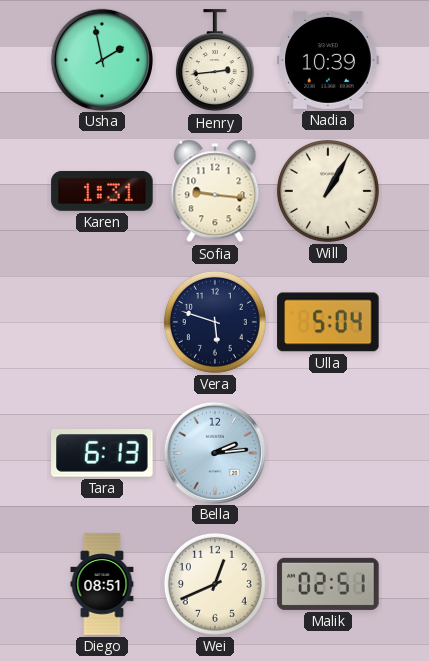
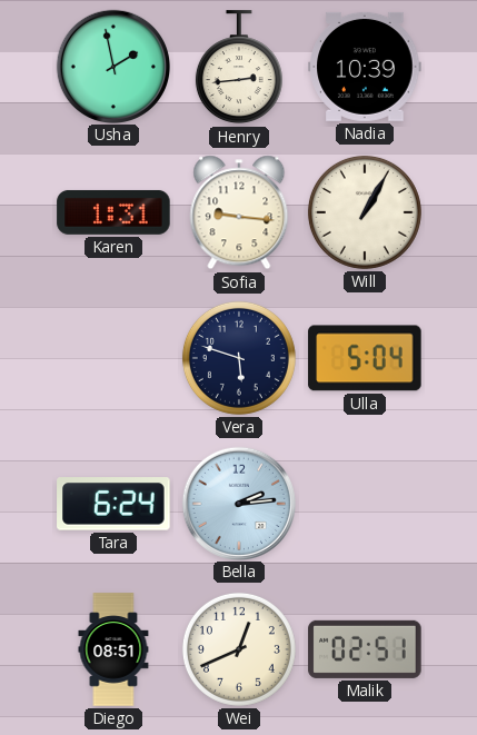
Tara: 6:13 -> 6:24 (113, 504)
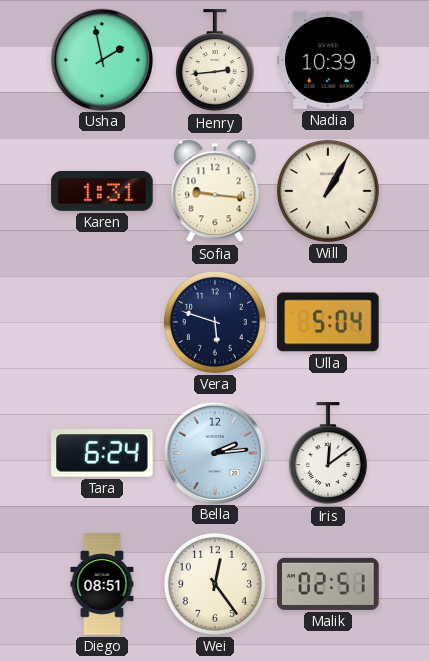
Iris: none -> 12:09 (328, 454)
Wei: 12:41 -> 12:24 (215, 584)
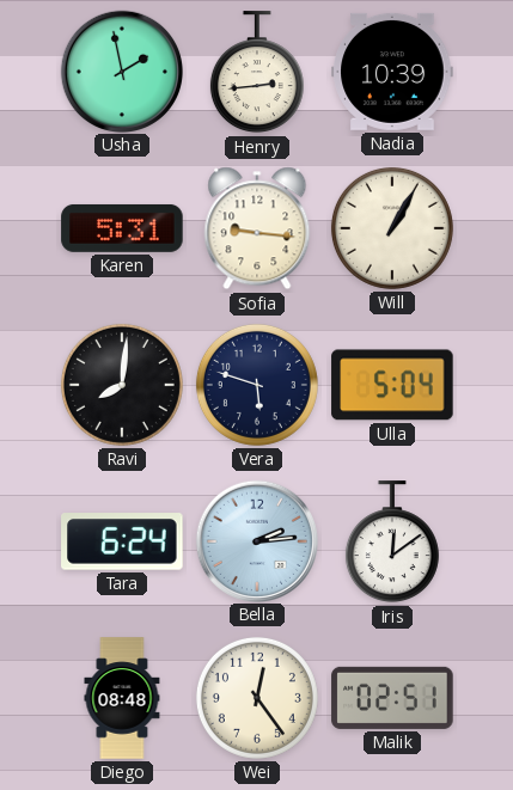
Karen: 1:31 -> 5:31 (122, 228)
Ravi: none -> 8:01 (122, 385)
Diego: 08:51 -> 08:48 (122, 698)
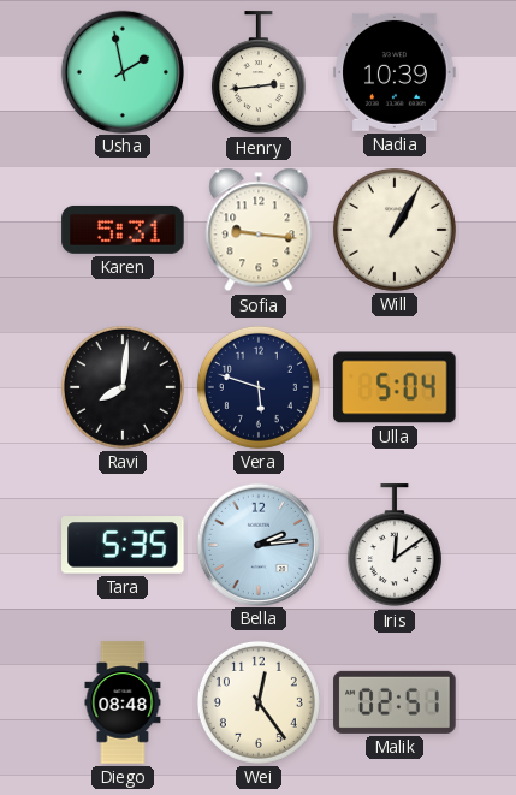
Tara: 6:24 -> 5:35 (123, 545)
